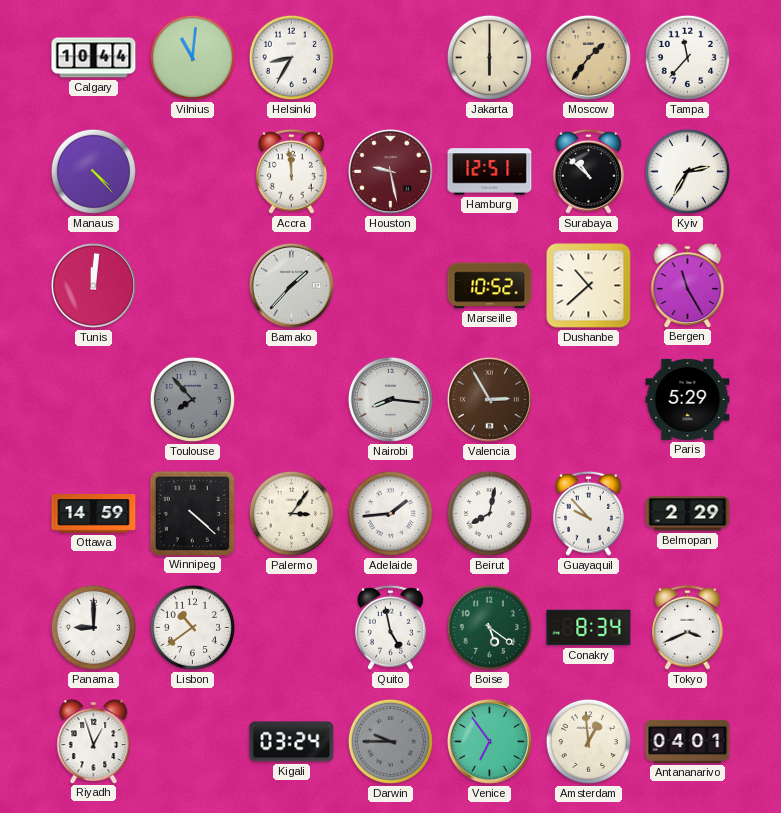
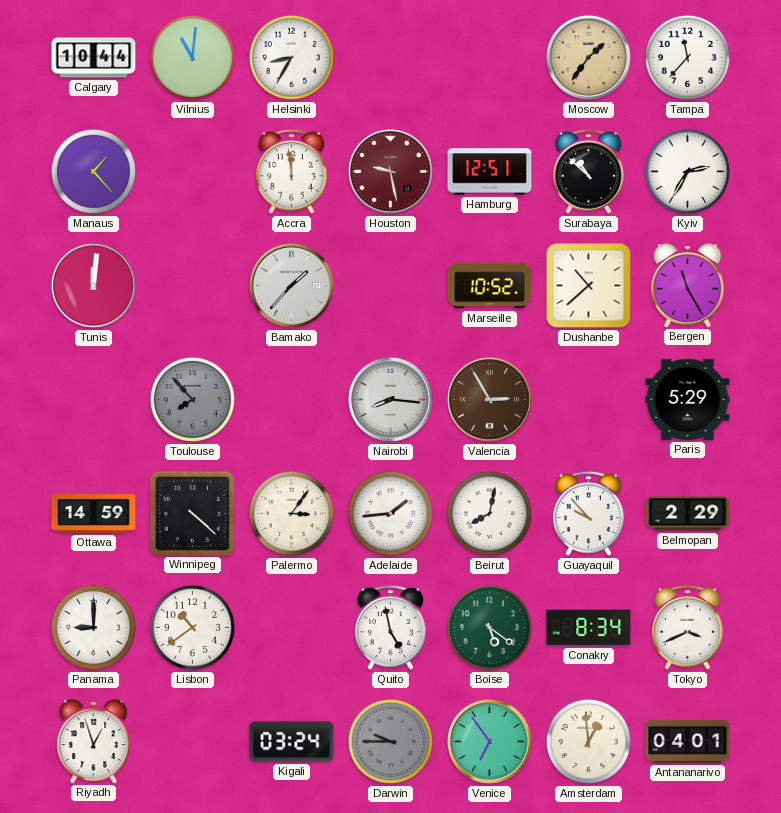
Jakarta: 6:00 -> none (489, 57)
Manaus: 4:23 -> 1:23 (93, 171)
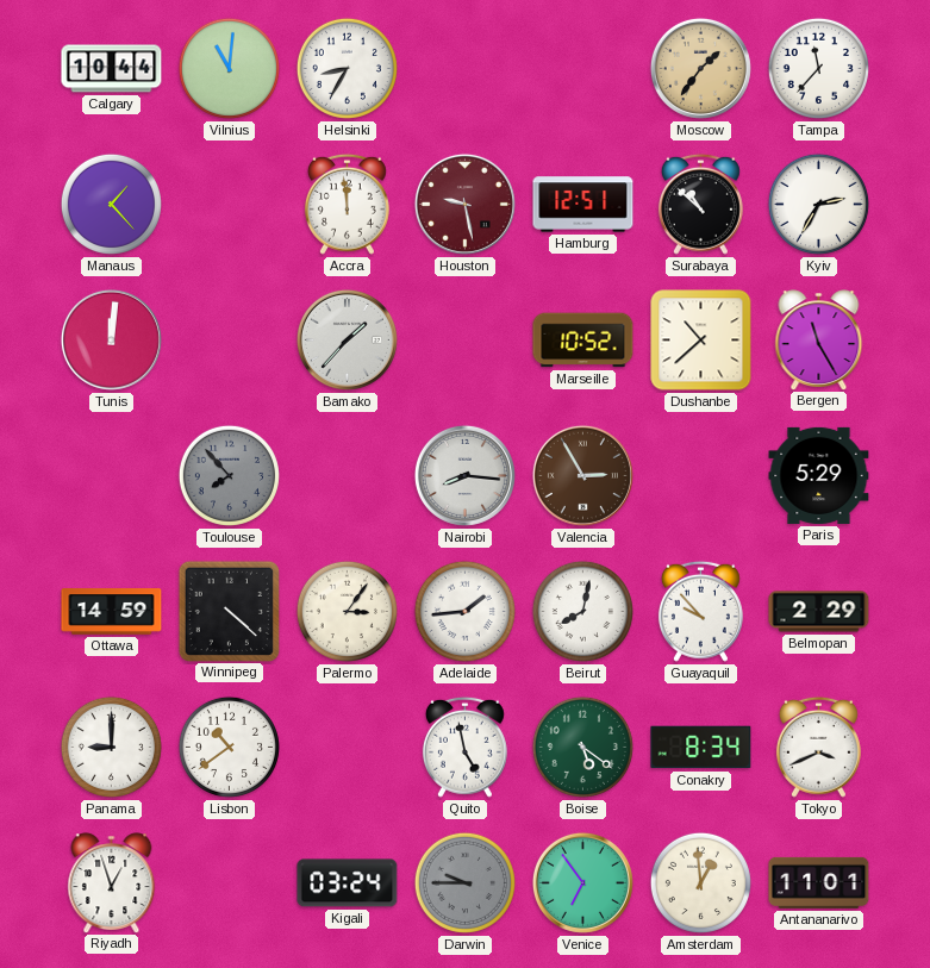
Antananarivo: 04:01 -> 11:01 (819, 882)
